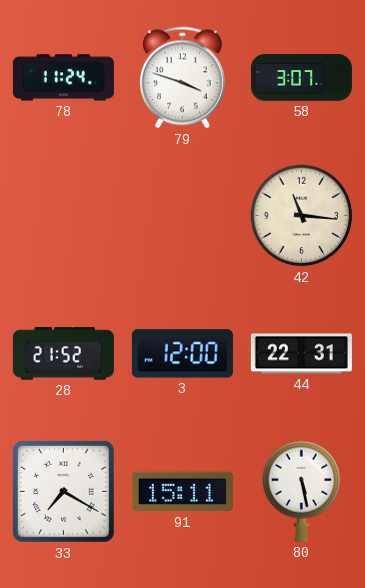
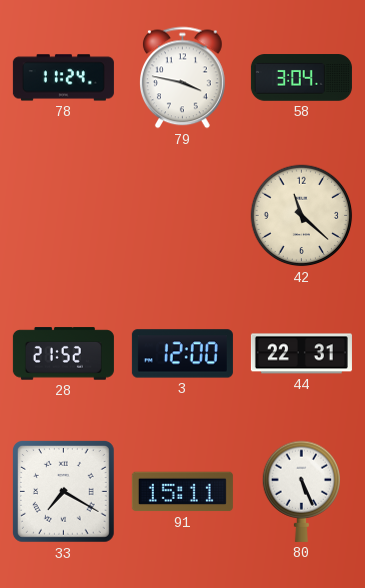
79: 3:48 -> 3:47 (183, 78)
58: 3:07 -> 3:04 (301, 78)
42: 11:16 -> 11:22 (302, 216)
80: 5:28 -> 5:26 (301, 491)
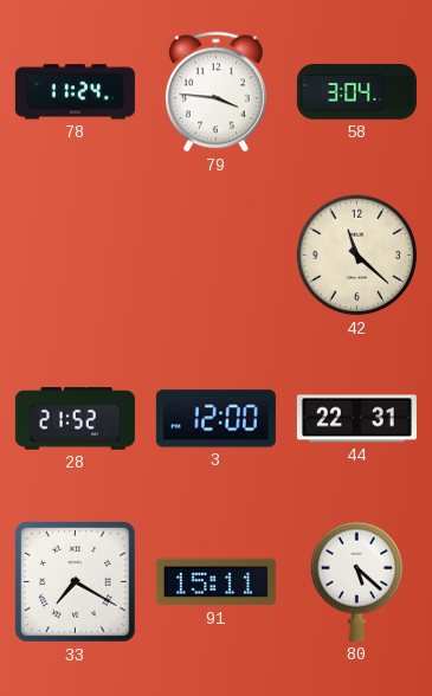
79: 3:47 -> 3:46 (217, 92)
80: 5:26 -> 5:22 (356, 581)
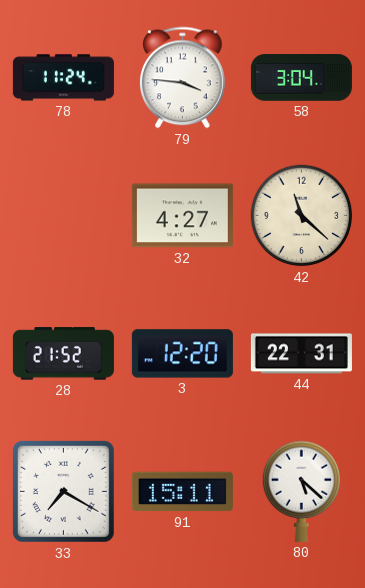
32: none -> 4:27 (182, 216)
3: 12:00 -> 12:20 (182, 354)
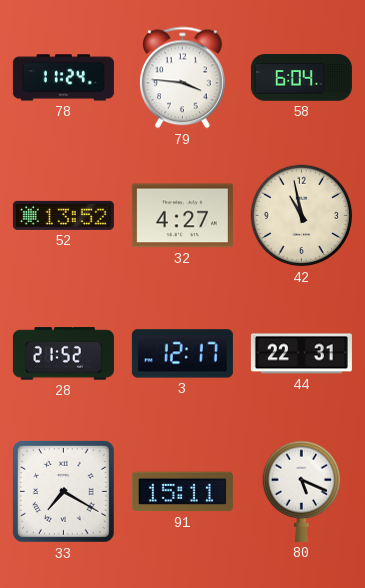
58: 3:04 -> 6:04 (301, 78)
52: none -> 13:52 (63, 215)
42: 11:22 -> 10:58 (302, 216)
3: 12:20 -> 12:17 (182, 354)
80: 5:22 -> 5:19 (301, 491)
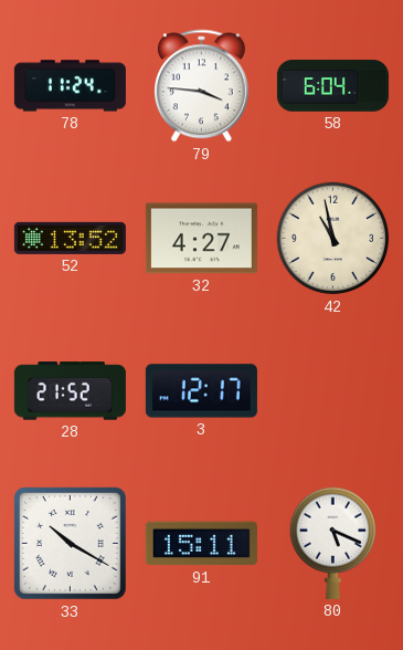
44: 22:31 -> none (301, 354)
33: 7:20 -> 10:20 (71, 544)
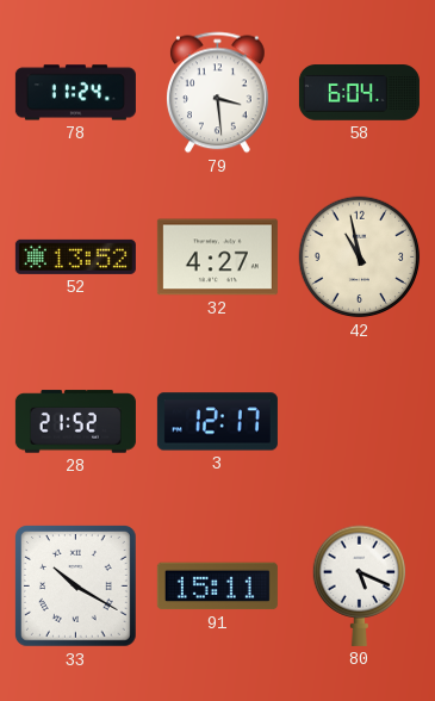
79: 3:46 -> 3:29 (218, 93)
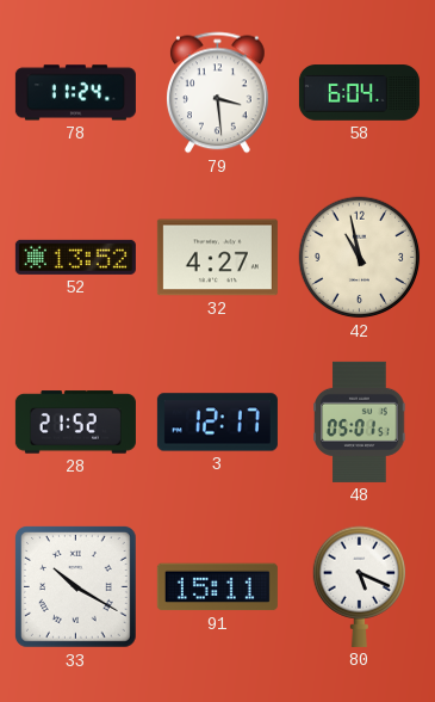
48: none -> 05:01 (360, 421)
